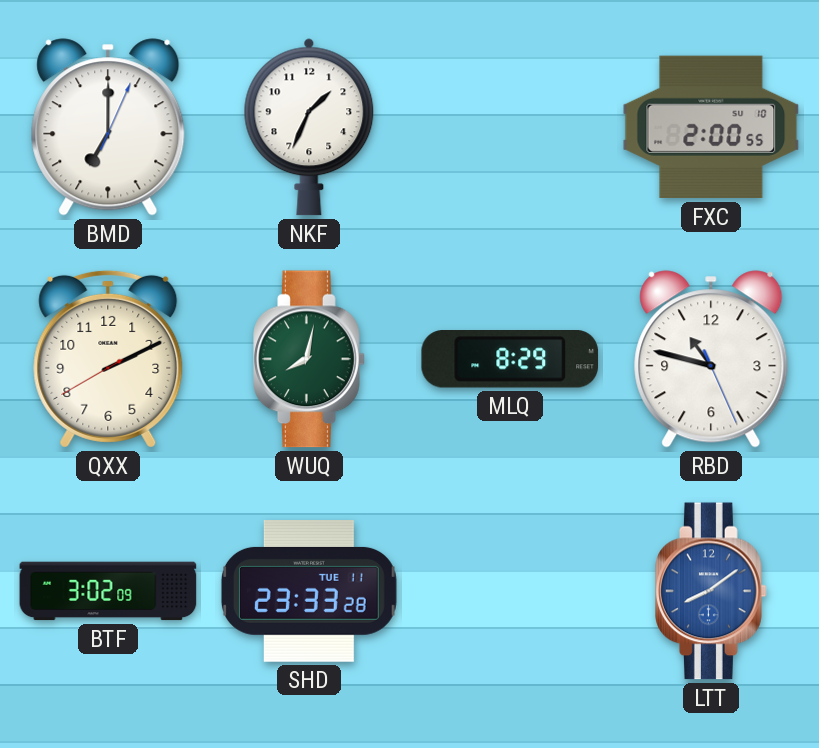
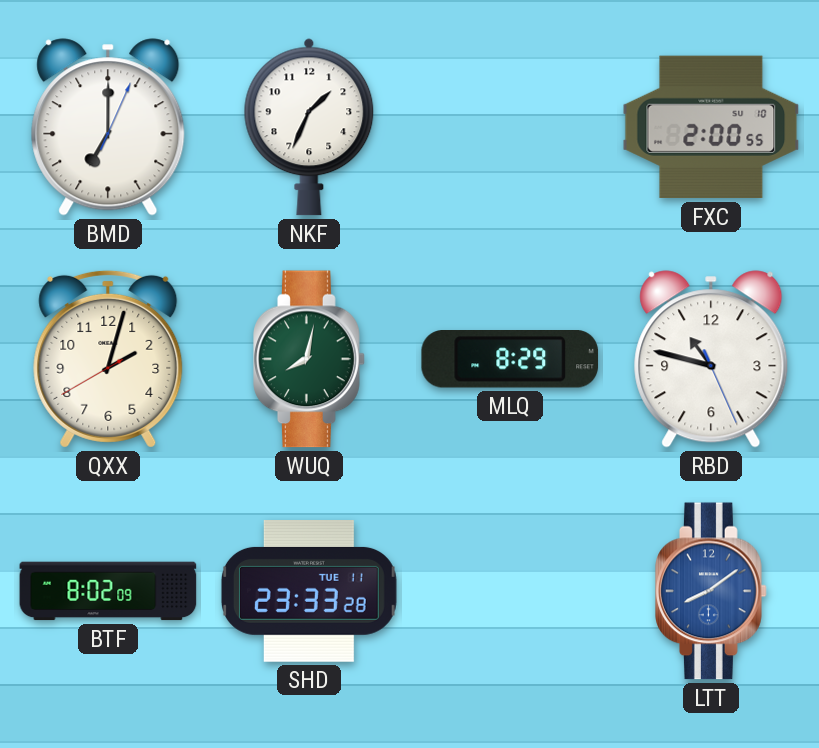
QXX: 2:10 -> 2:02 (108, 359)
BTF: 3:02 -> 8:02 (108, 591)
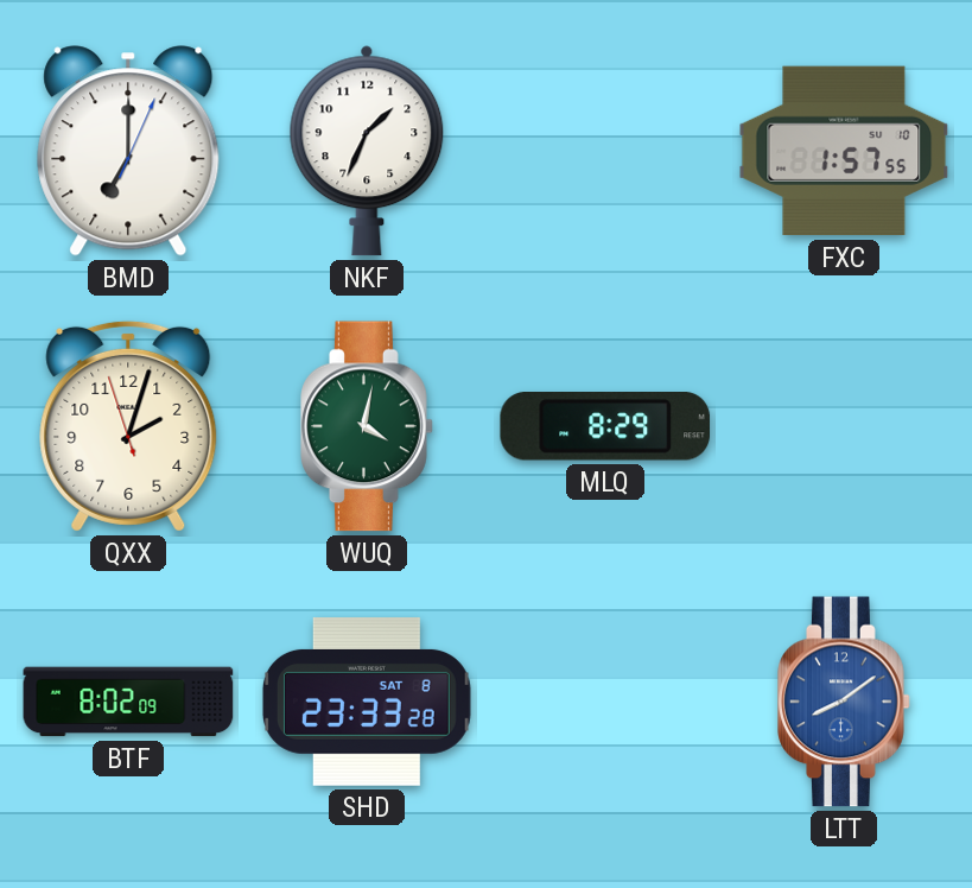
FXC: 2:00 -> 1:57 (844, 151)
QXX: 2:02:40 -> 2:02:57 (128, 426)
WUQ: 8:02 -> 4:02 (367, 426)
RBD: 10:47 -> none (711, 359)
SHD date: TUE 11 -> SAT 8 (367, 702)
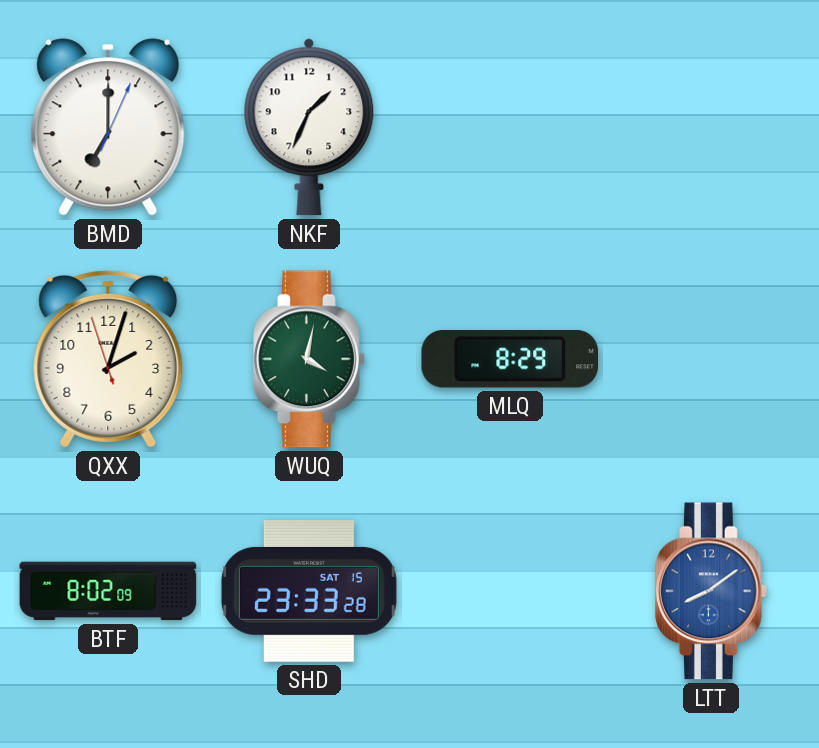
FXC: 1:57 -> none (844, 151)
SHD date: SAT 8 -> SAT 15 (309, 591)
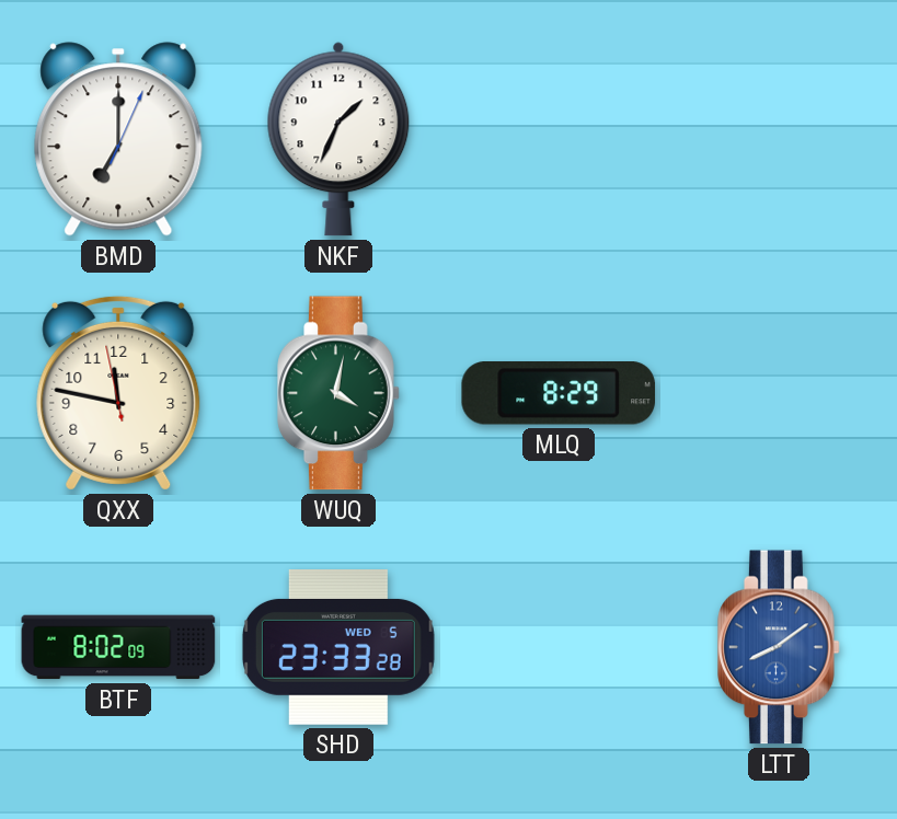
QXX: 2:02 -> 11:46 (118, 393)
SHD date: SAT 15 -> WED 5 (338, 647)
